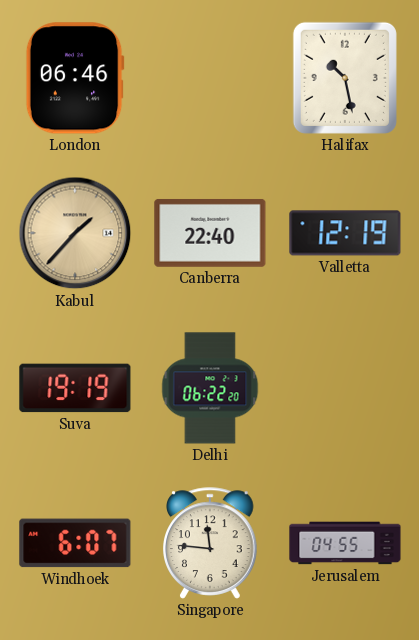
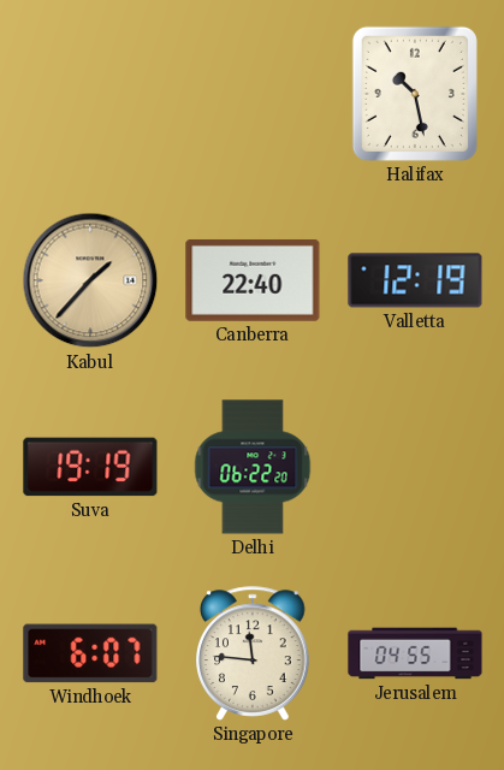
London: 06:46 -> none (75, 78)
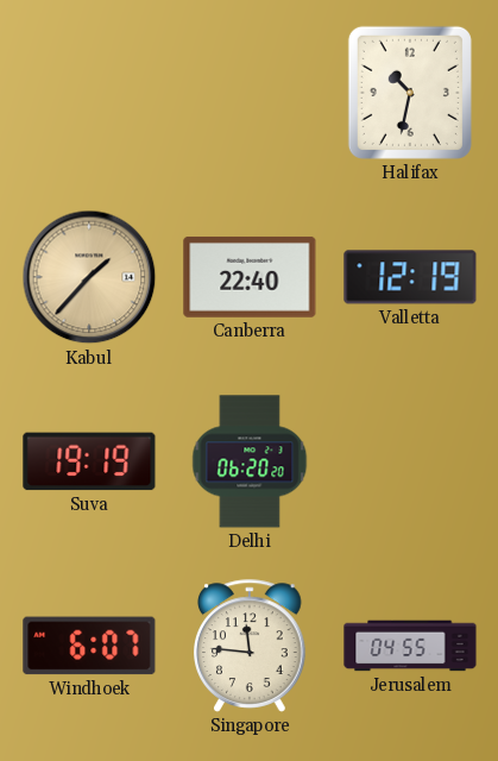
Halifax: 10:28 -> 10:32 (410, 93)
Delhi: 06:22 -> 06:20 (250, 461)
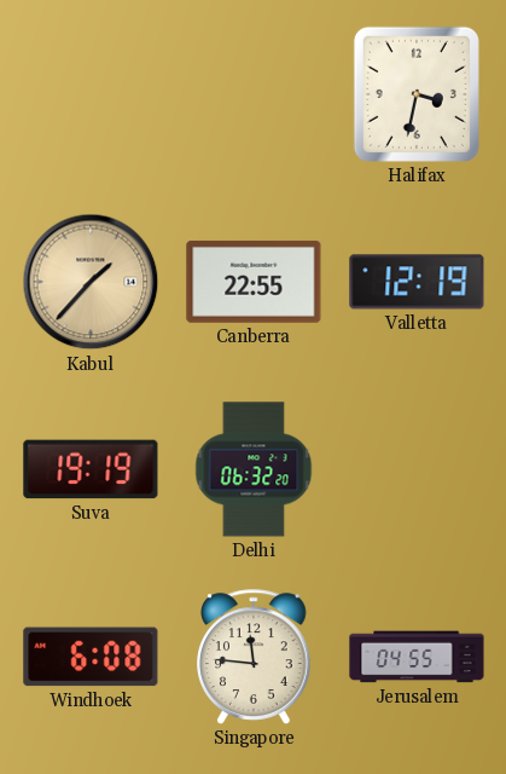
Halifax: 10:32 -> 3:32 (417, 94)
Canberra: 22:40 -> 22:55 (254, 282)
Delhi: 06:20 -> 06:32 (254, 469)
Windhoek: 6:07 -> 6:08 (91, 657)
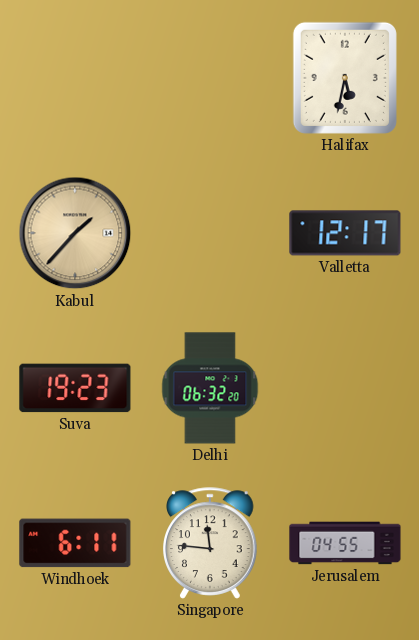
Halifax: 3:32 -> 5:32 (345, 78)
Canberra: 22:55 -> none (254, 282)
Valletta: 12:19 -> 12:17 (345, 233)
Suva: 19:19 -> 19:23 (75, 388)
Windhoek: 6:08 -> 6:11 (75, 543)
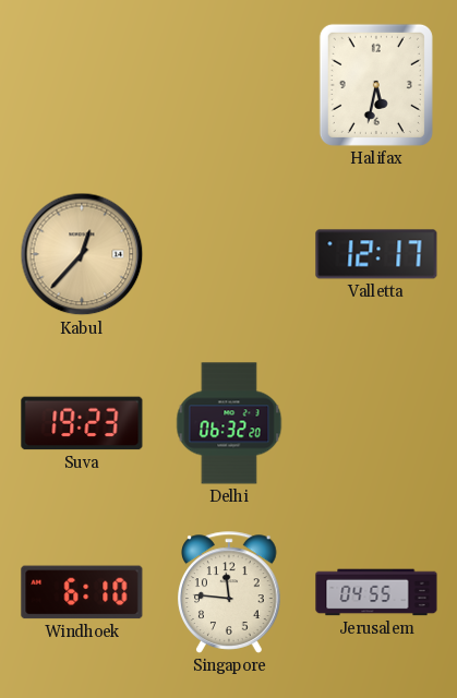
Kabul: 1:37 -> 12:37 (82, 254)
Windhoek: 6:11 -> 6:10 (82, 592)
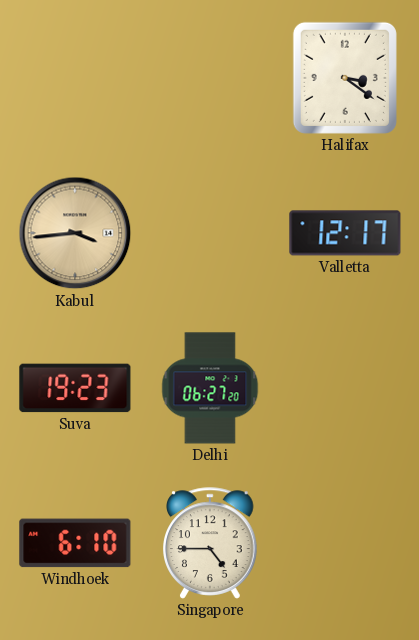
Halifax: 5:32 -> 3:21 (345, 78)
Kabul: 12:37 -> 3:44 (75, 233)
Delhi: 06:32 -> 06:27 (210, 388)
Singapore: 11:46 -> 4:45 (211, 543)
Jerusalem: 04:55 -> none (376, 592)
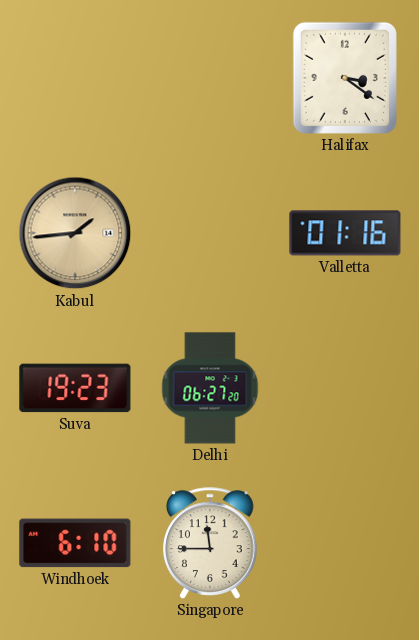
Kabul: 3:44 -> 1:44 (75, 233)
Valletta: 12:17 -> 01:16 (345, 233)
Singapore: 4:45 -> 11:45 (211, 543)
